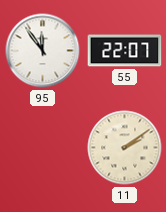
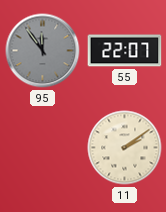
95 dial: white -> grey (43, 51)
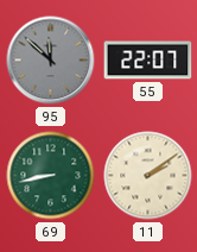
95: 11:54 -> 11:52 (51, 61)
69: none -> 8:43 (51, 176)
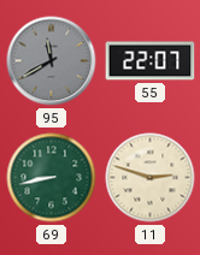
95: 11:52 -> 11:40 (52, 61)
11: 2:09 -> 2:48 (151, 178)
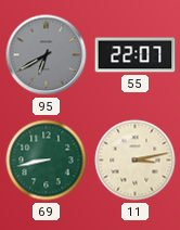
95: 11:40 -> 6:40 (47, 55)
11: 2:48 -> 3:13 (136, 161)
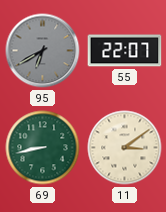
11: 3:13 -> 3:09 (125, 148)
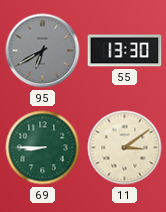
55: 22:07 -> 13:30 (125, 51)
69: 8:43 -> 8:45 (43, 148)
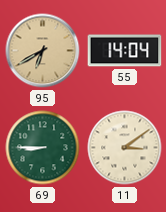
95 dial: grey -> champagne (43, 51)
55: 13:30 -> 14:04 (125, 51)
